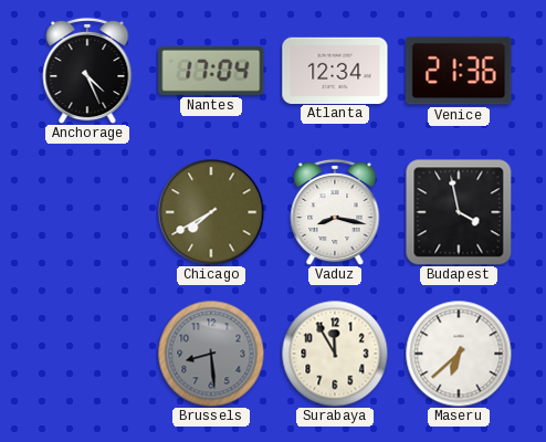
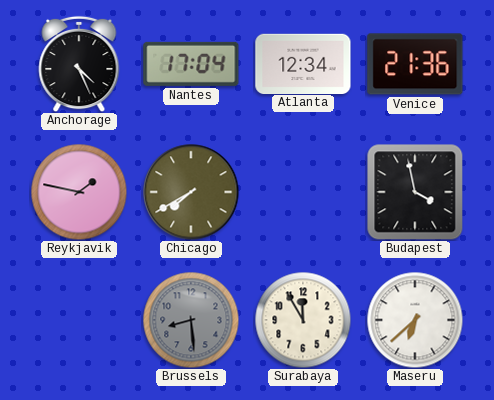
Reykjavik: none -> 1:47 (79, 192)
Vaduz: 8:17 -> none (335, 212)
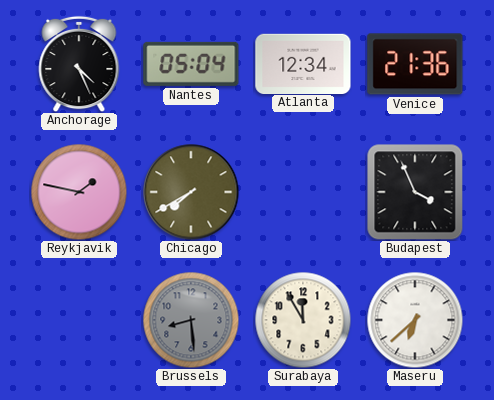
Nantes: 17:04 -> 05:04 (191, 64)
Budapest: 3:58 -> 3:56 (415, 192)
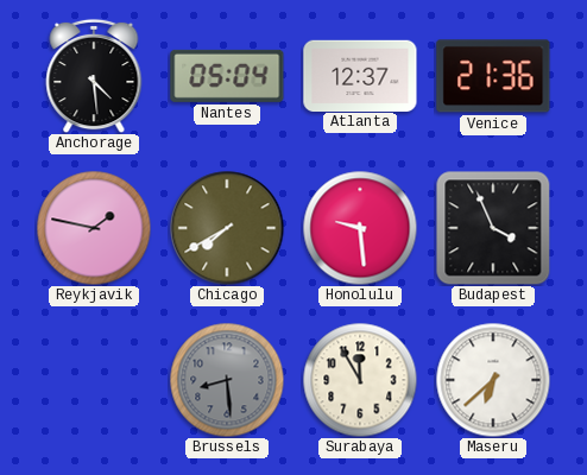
Anchorage: 4:26 -> 4:29 (94, 76)
Atlanta: 12:34 -> 12:37 (360, 75)
Honolulu: none -> 9:29 (360, 228)
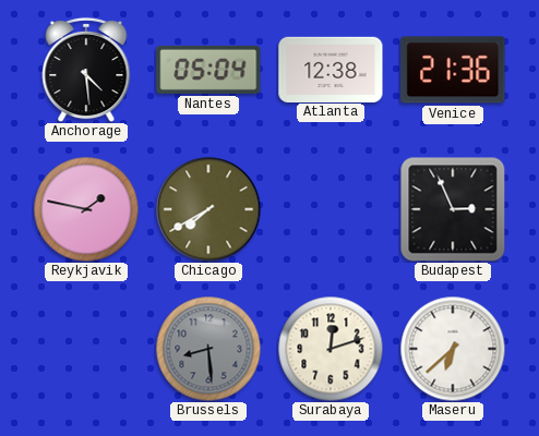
Atlanta: 12:37 -> 12:38 (331, 69)
Honolulu: 9:29 -> none (360, 228)
Budapest: 3:56 -> 2:56 (453, 209)
Surabaya: 11:55 -> 12:12 (331, 349)
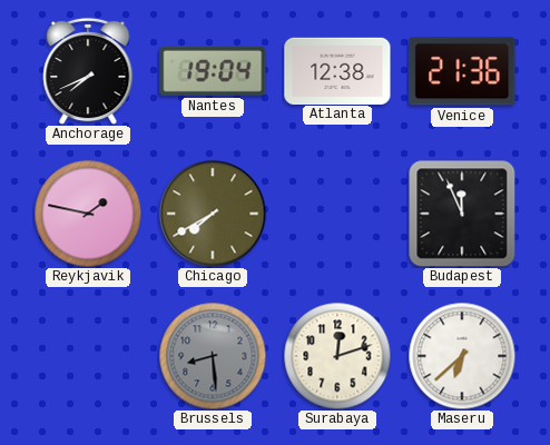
Anchorage: 4:29 -> 7:41 (88, 71)
Nantes: 05:04 -> 19:04 (213, 71)
Budapest: 2:56 -> 11:56 (462, 214)
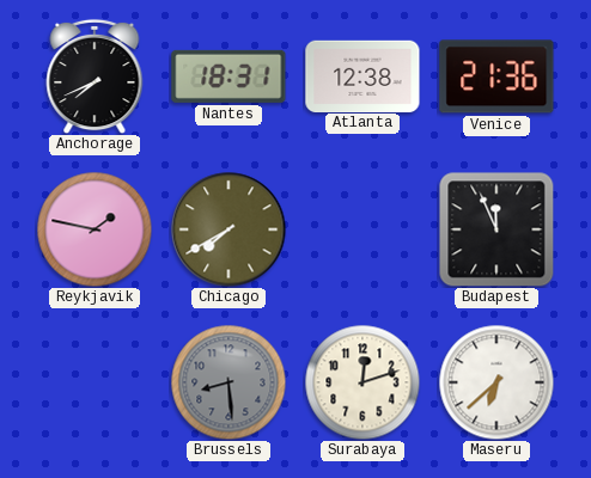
Nantes: 19:04 -> 18:31 (229, 76)
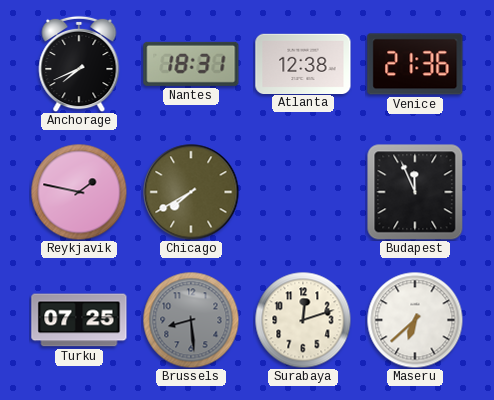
Turku: none -> 07:25 (79, 320)
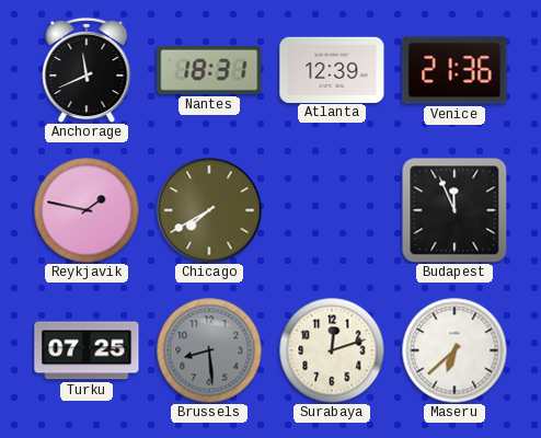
Anchorage: 7:41 -> 11:41 (87, 70)
Atlanta: 12:38 -> 12:39 (332, 69)
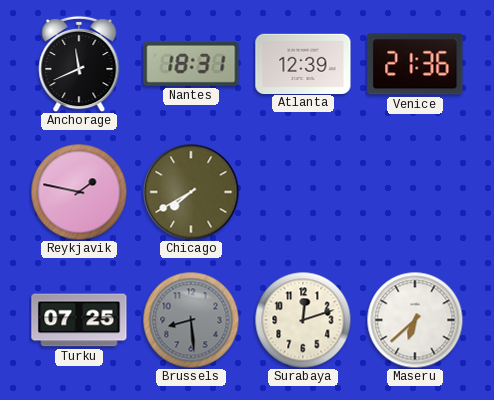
Budapest: 11:56 -> none (454, 210)
